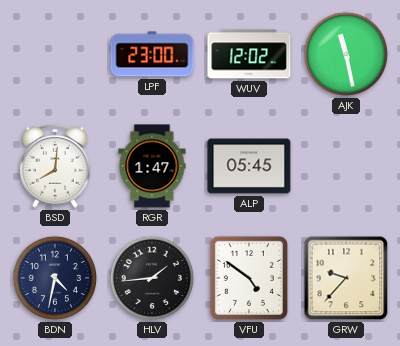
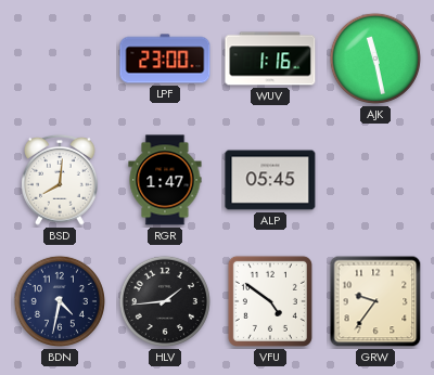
WUV: 12:02 -> 1:16 (270, 59)
GRW: 9:37 -> 9:36 (375, 301)
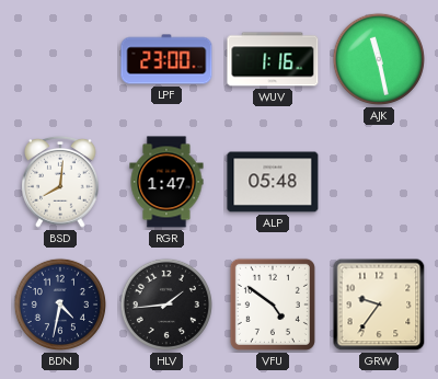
ALP: 05:45 -> 05:48 (273, 182)
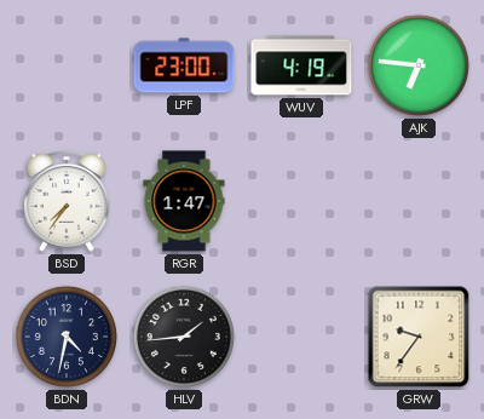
WUV: 1:16 -> 4:19 (301, 65)
AJK: 11:28 -> 6:46 (419, 65)
BSD: 8:01 -> 7:36 (67, 201)
ALP: 05:48 -> none (273, 182)
VFU: 4:51 -> none (273, 305)
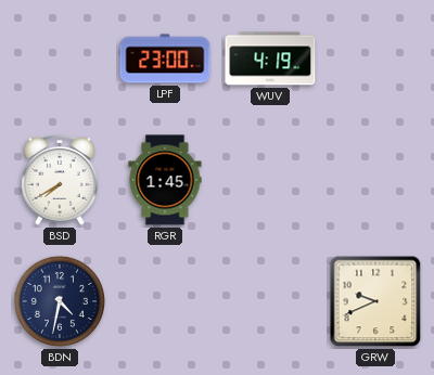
AJK: 6:46 -> none (419, 65)
BSD: 7:36 -> 7:40 (60, 180)
RGR: 1:47 -> 1:45 (165, 180)
HLV: 1:44 -> none (184, 337)
GRW: 9:36 -> 9:41 (375, 301)
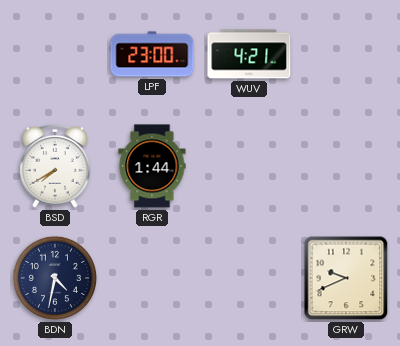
WUV: 4:19 -> 4:21 (249, 54)
RGR: 1:45 -> 1:44 (152, 166)
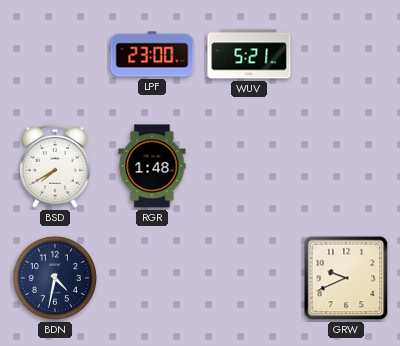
WUV: 4:21 -> 5:21 (249, 54)
RGR: 1:44 -> 1:48 (152, 166)
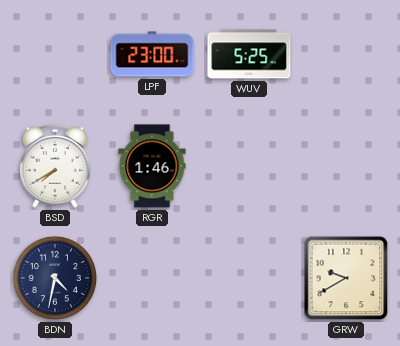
WUV: 5:21 -> 5:25 (249, 54)
RGR: 1:48 -> 1:46 (152, 166)
GRW: 9:41 -> 9:40 (346, 278)
